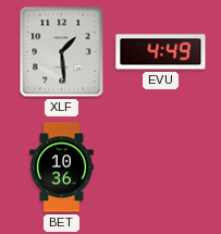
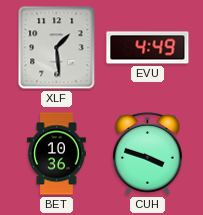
CUH: none -> 3:48 (148, 154)
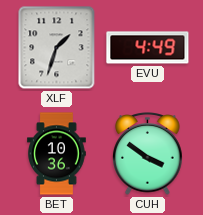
XLF: 1:29 -> 1:33 (57, 48)
CUH: 3:48 -> 3:51 (148, 154)
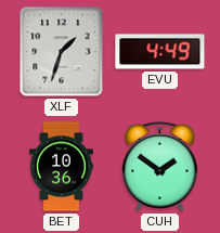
CUH: 3:51 -> 1:51 (160, 167)
